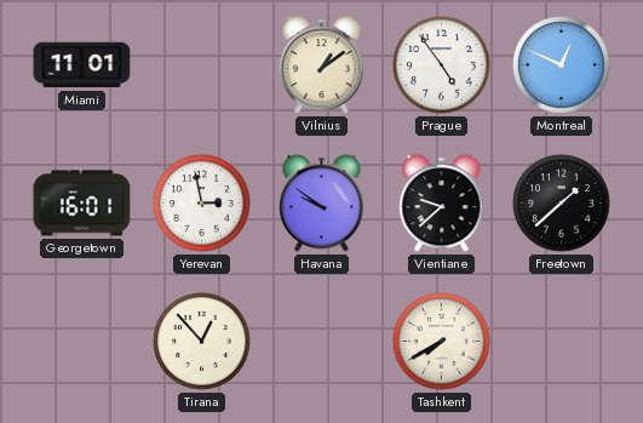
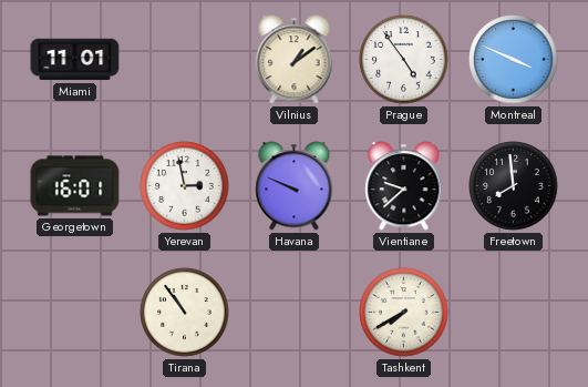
Montreal: 12:49 -> 3:49 (514, 60)
Havana: 9:51 -> 9:49 (295, 186)
Freetown: 1:38 -> 7:59 (514, 186)
Tirana: 12:53 -> 10:54 (185, 313)
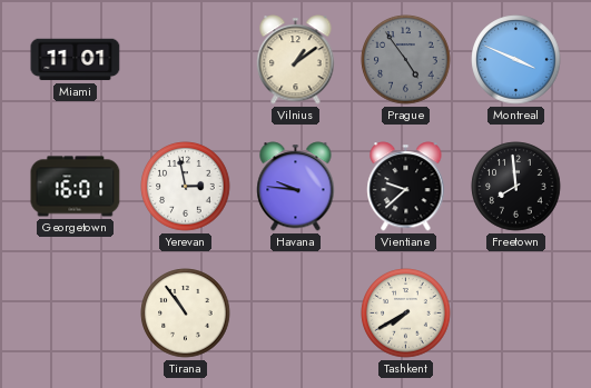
Prague dial: white -> grey (406, 60)
Havana: 9:49 -> 9:46 (296, 187)
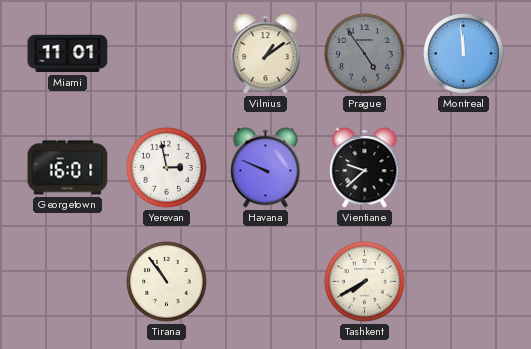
Montreal: 3:49 -> 11:59 (464, 54)
Havana: 9:46 -> 9:49 (266, 168)
Freetown: 7:59 -> none (516, 187)
